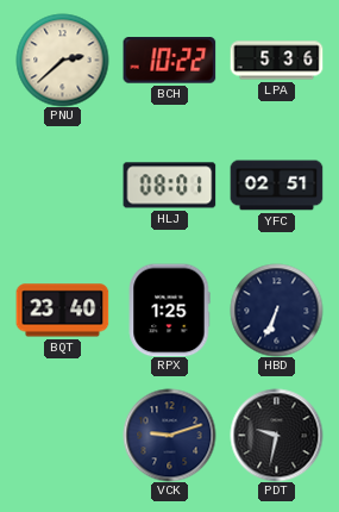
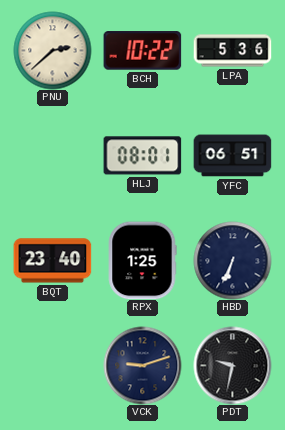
YFC: 02:51 -> 06:51 (232, 156)
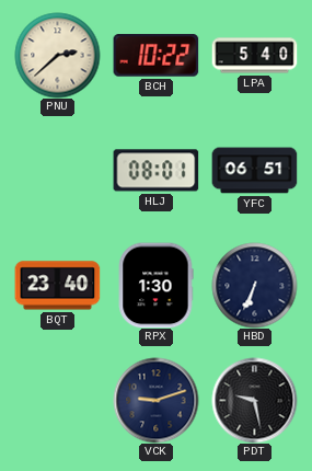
LPA: 5:36 -> 5:40 (254, 56)
RPX: 1:25 -> 1:30 (155, 285)
PDT: 9:32 -> 9:28 (254, 400)
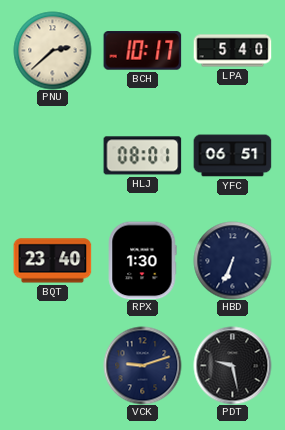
BCH: 10:22 -> 10:17 (142, 51)
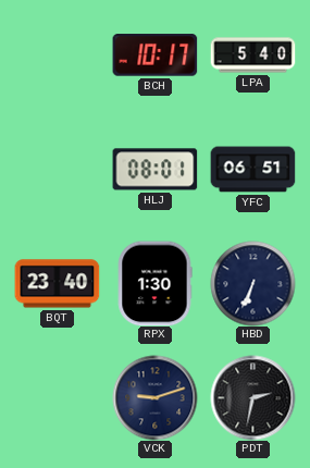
PNU: 2:38 -> none (52, 50)
PDT: 9:28 -> 2:32 (252, 397)
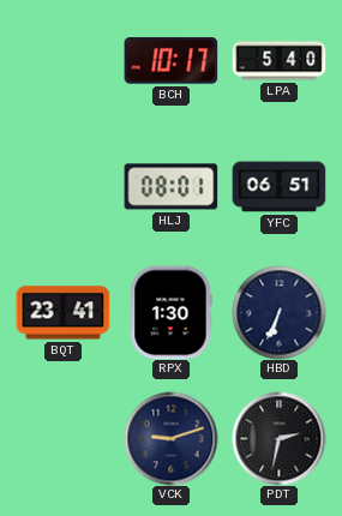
BQT: 23:40 -> 23:41 (62, 313)
